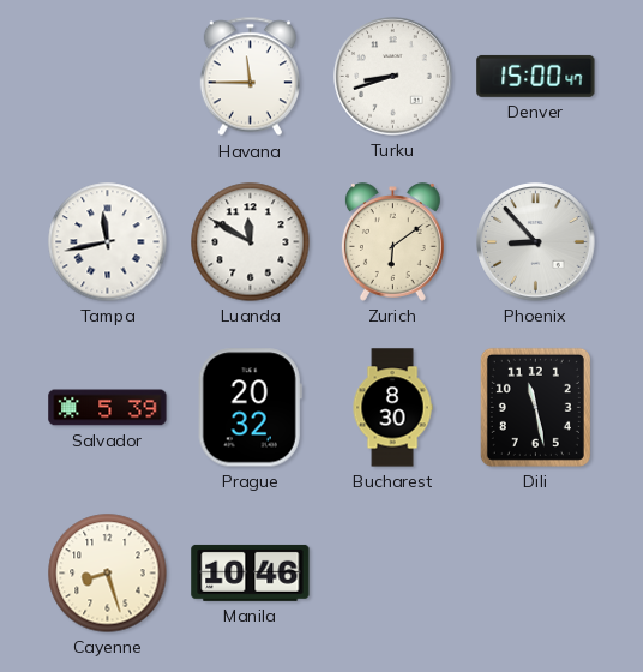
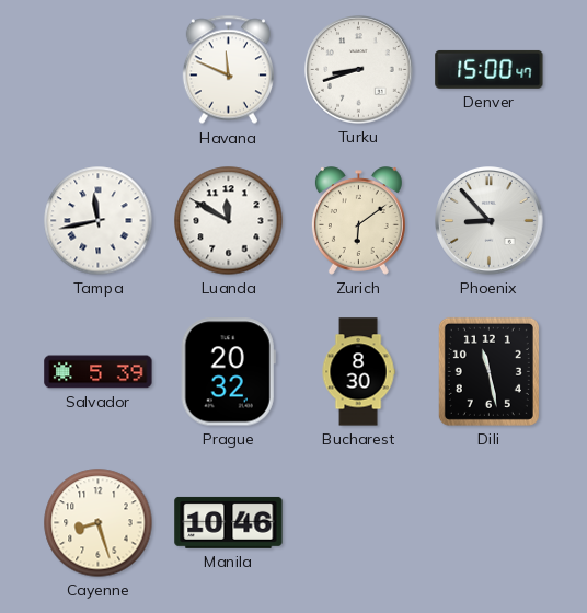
Havana: 11:45 -> 11:49 (228, 70)
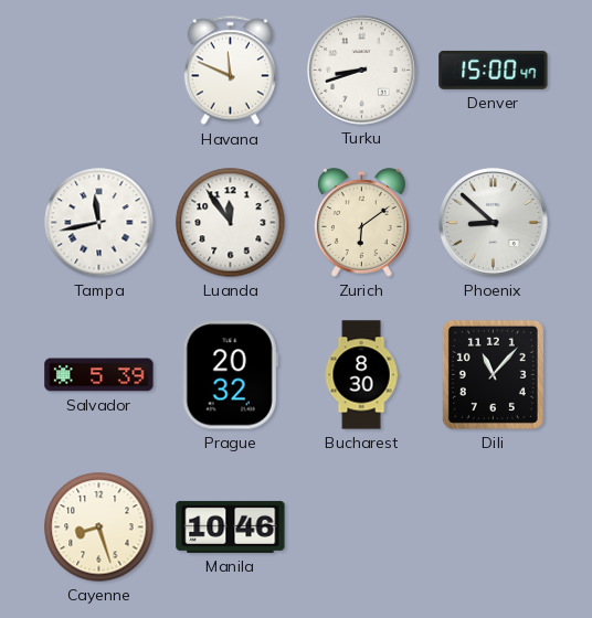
Luanda: 11:50 -> 11:54 (231, 223)
Phoenix: 8:53 -> 8:52 (494, 223)
Dili: 11:28 -> 11:07 (493, 374)
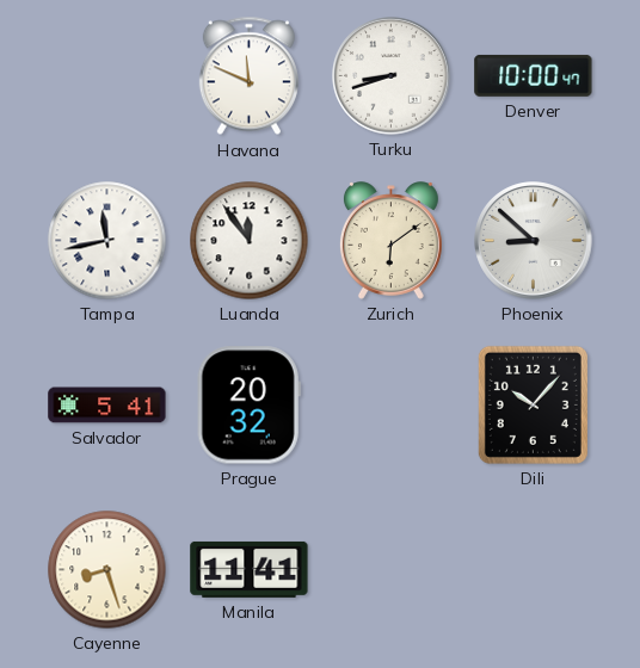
Denver: 15:00 -> 10:00 (534, 75)
Salvador: 5:39 -> 5:41 (107, 406)
Bucharest: 8:30 -> none (361, 375)
Dili: 11:07 -> 10:07 (533, 404)
Manila: 10:46 -> 11:41 (250, 569)
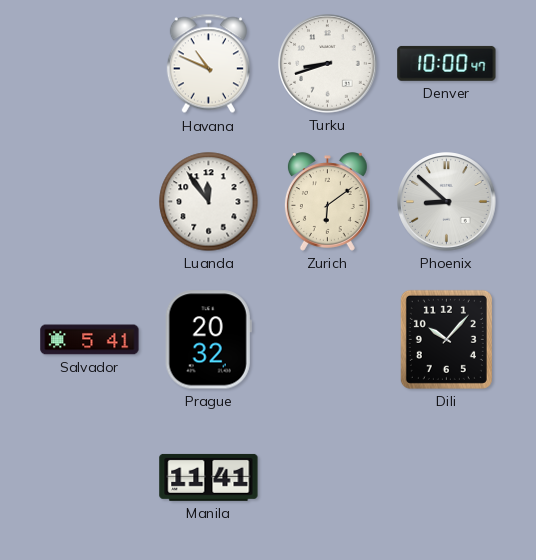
Havana: 11:49 -> 10:49 (208, 64)
Tampa: 11:43 -> none (107, 241)
Cayenne: 8:27 -> none (107, 570)
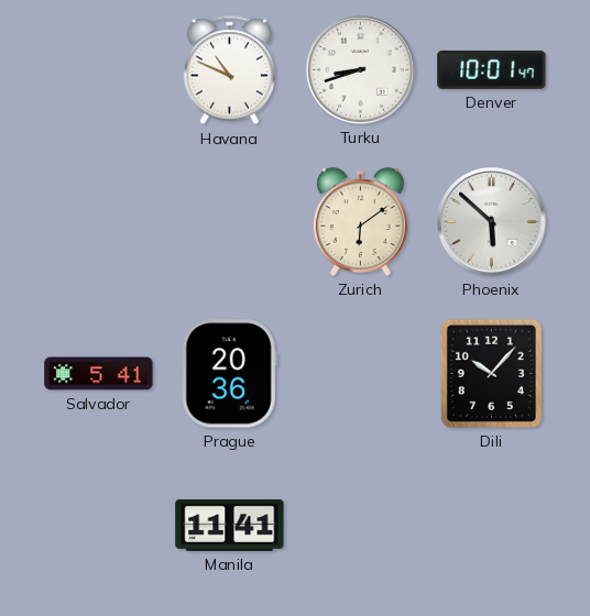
Denver: 10:00 -> 10:01 (492, 69)
Luanda: 11:54 -> none (209, 202)
Phoenix: 8:52 -> 5:52 (492, 222)
Prague: 20:32 -> 20:36 (229, 374)
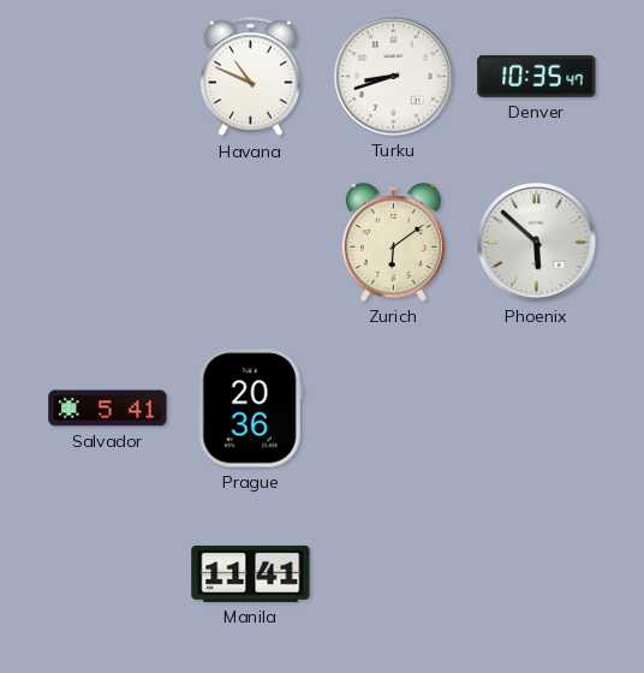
Denver: 10:01 -> 10:35 (537, 76)
Dili: 10:07 -> none (491, 373)
